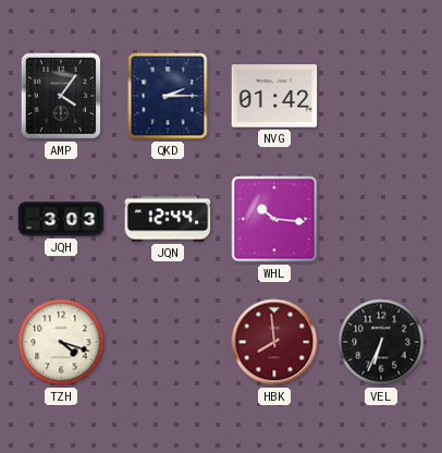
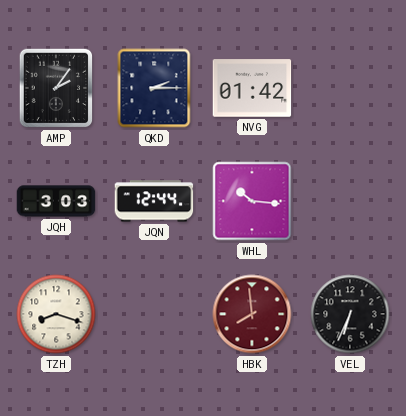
AMP: 4:06 -> 2:06 (56, 88)
TZH: 4:18 -> 8:18 (56, 314)
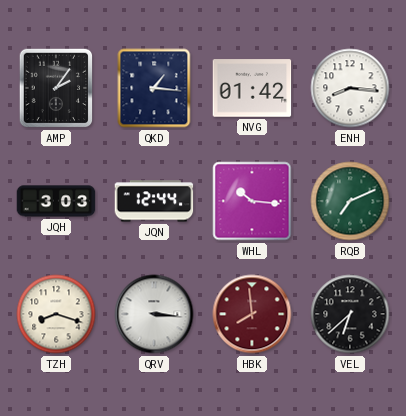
QKD: 2:15 -> 1:16 (154, 88)
ENH: none -> 8:16 (350, 88)
RQB: none -> 7:11 (350, 201)
QRV: none -> 3:16 (154, 314)
VEL: 6:34 -> 6:38 (350, 314)
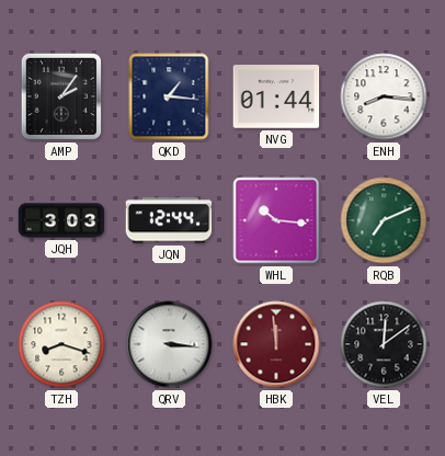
NVG: 01:42 -> 01:44 (276, 96)
HBK: 7:59 -> 11:59 (276, 344)
VEL: 6:38 -> 12:09 (384, 344)
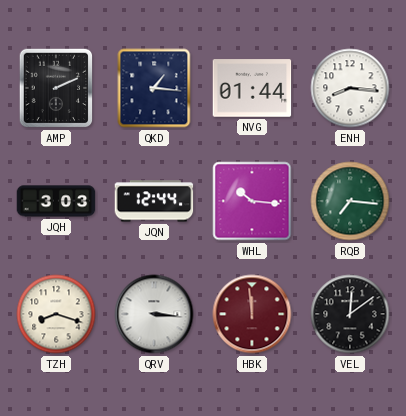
AMP: 2:06 -> 2:11 (56, 88)
RQB: 7:11 -> 7:16 (350, 201)
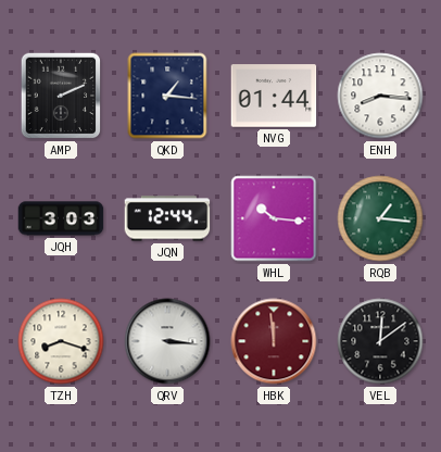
RQB: 7:16 -> 1:16 (380, 218)
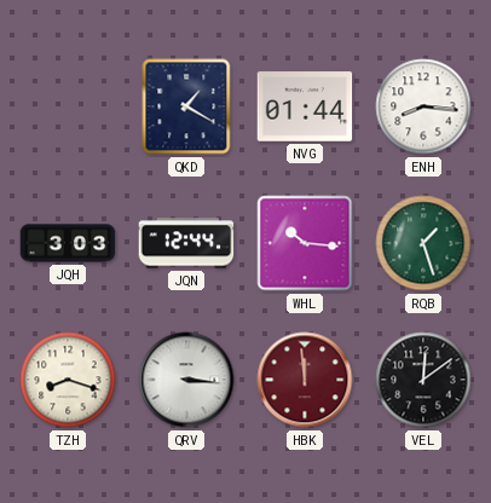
AMP: 2:11 -> none (61, 96)
QKD: 1:16 -> 1:20 (186, 106)
RQB: 1:16 -> 1:27 (423, 243)
